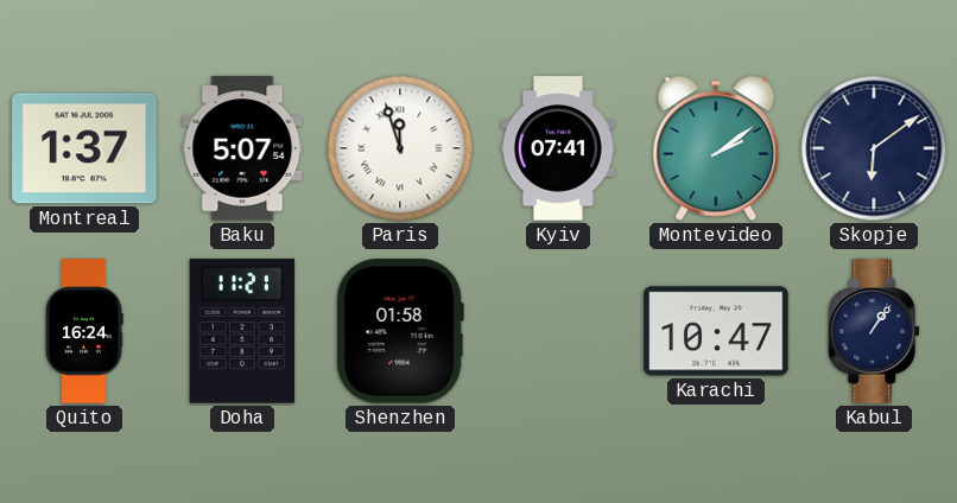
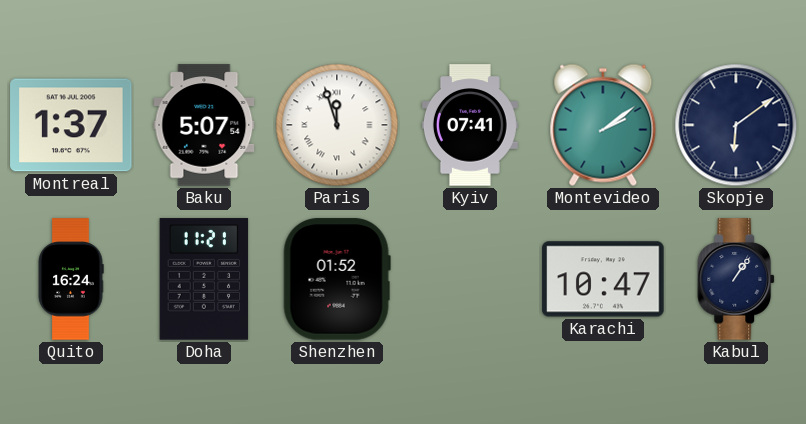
Shenzhen: 01:58 -> 01:52 (337, 279)
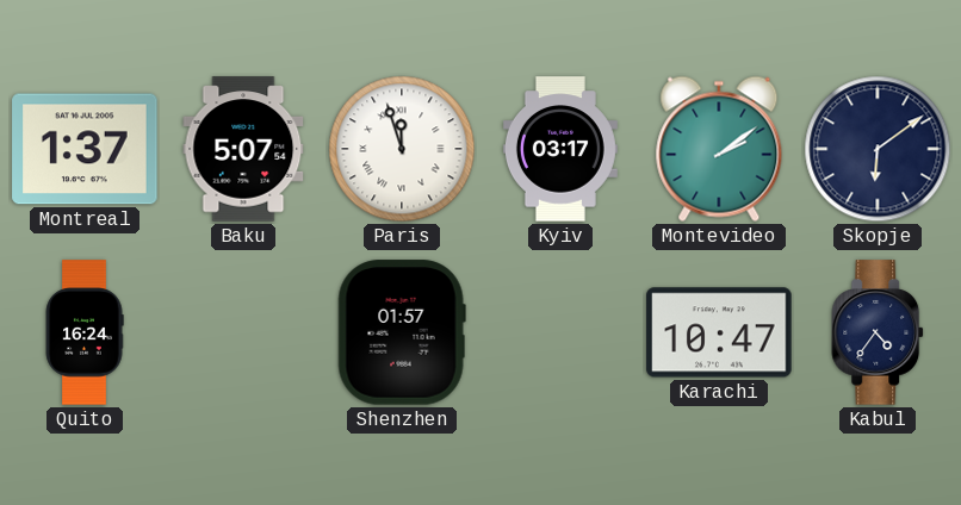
Kyiv: 07:41 -> 03:17 (560, 149)
Doha: 11:21 -> none (204, 279)
Shenzhen: 01:52 -> 01:57 (402, 332)
Kabul: 1:06 -> 4:36 (879, 332)
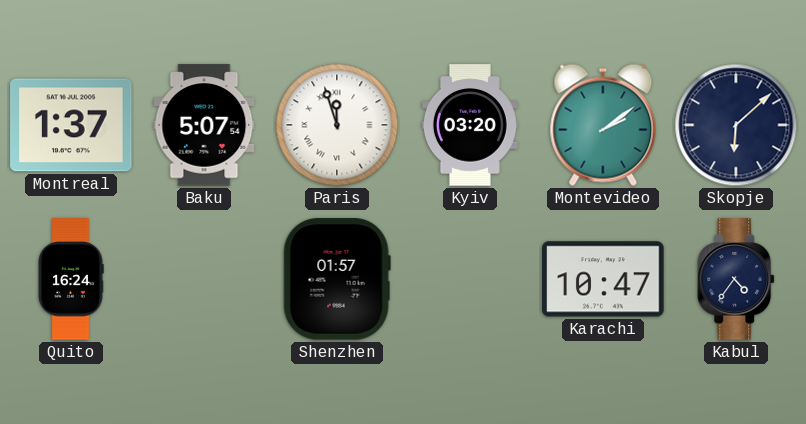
Kyiv: 03:17 -> 03:20 (470, 125)
Skopje: 6:09 -> 6:08 (736, 125)
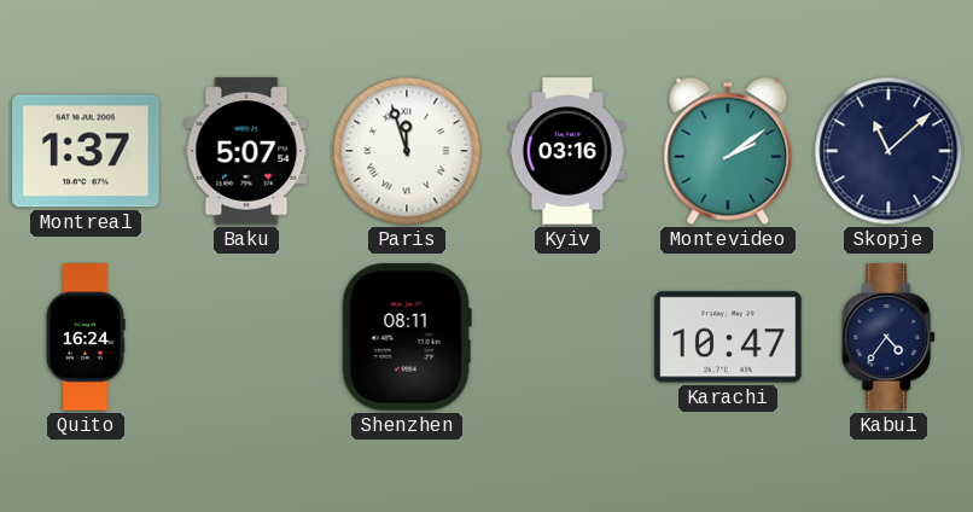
Kyiv: 03:20 -> 03:16 (567, 151)
Skopje: 6:08 -> 11:08 (888, 151)
Shenzhen: 01:57 -> 08:11 (407, 337)
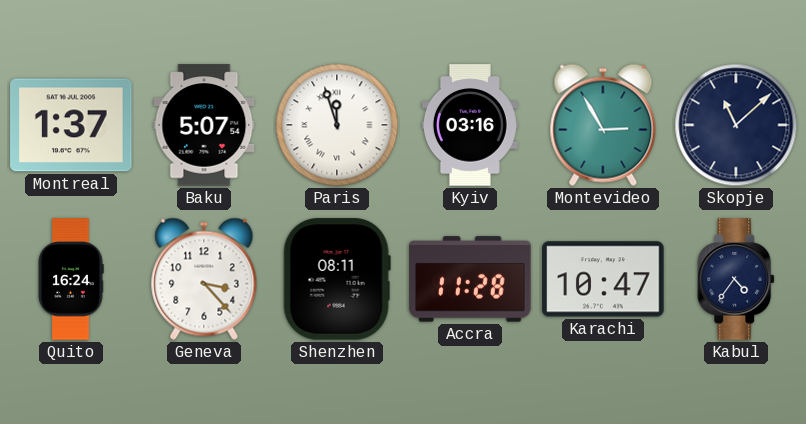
Montevideo: 2:09 -> 2:55 (603, 125)
Geneva: none -> 3:23 (204, 279)
Accra: none -> 11:28 (470, 279)
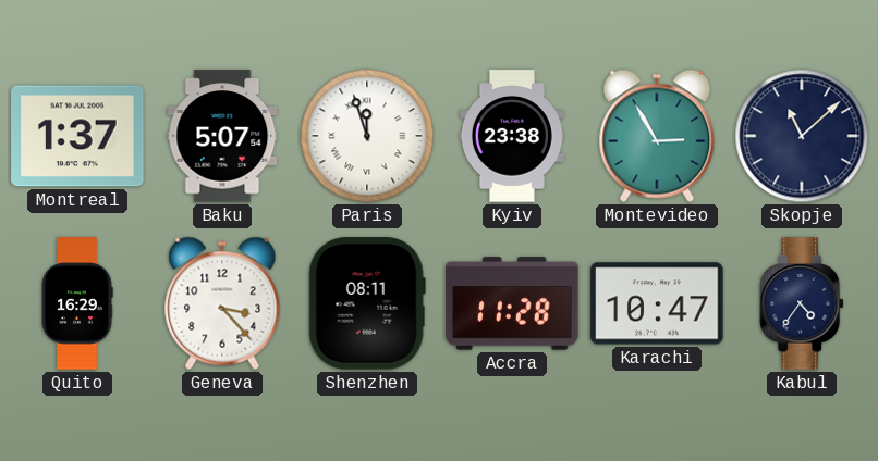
Kyiv: 03:16 -> 23:38 (512, 136)
Quito: 16:24 -> 16:29 (77, 303)
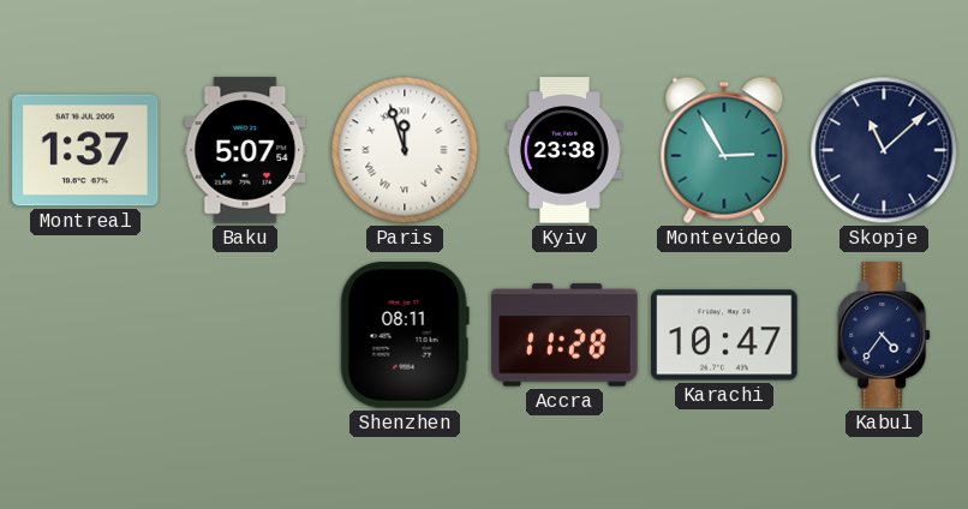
Quito: 16:29 -> none (77, 303)
Geneva: 3:23 -> none (222, 303)
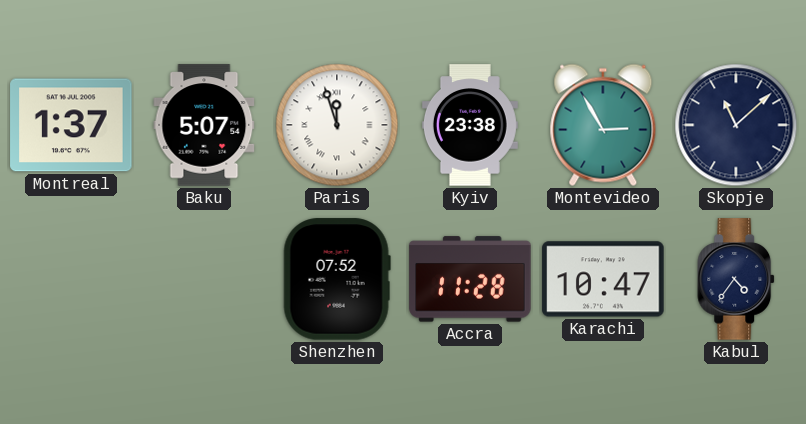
Shenzhen: 08:11 -> 07:52 (337, 279)
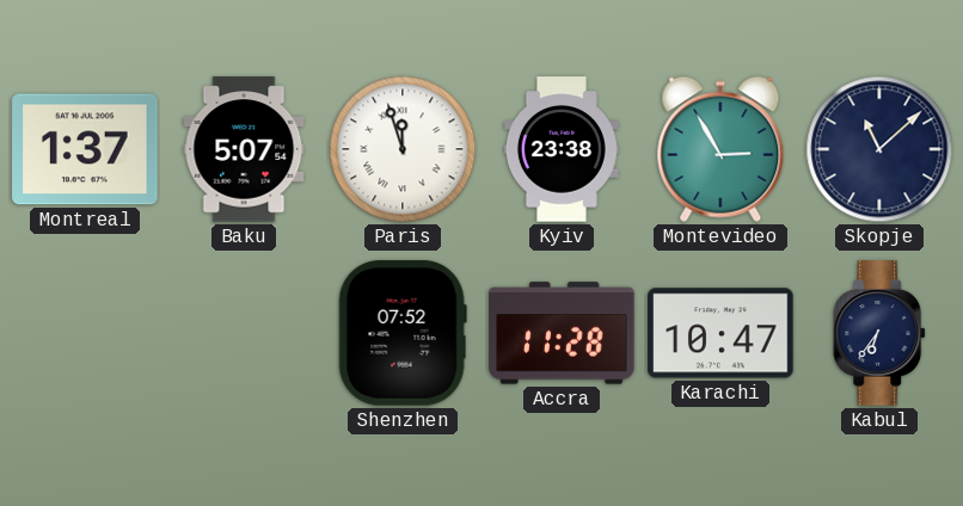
Kabul: 4:36 -> 6:36 (881, 333)
